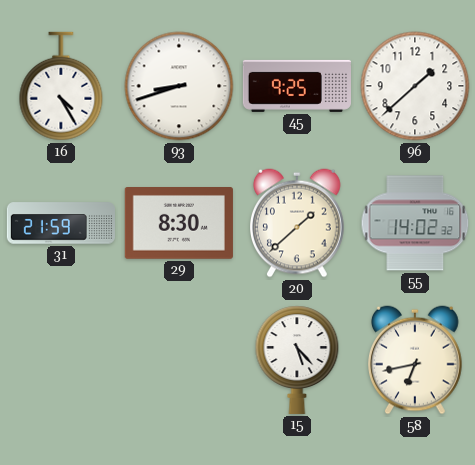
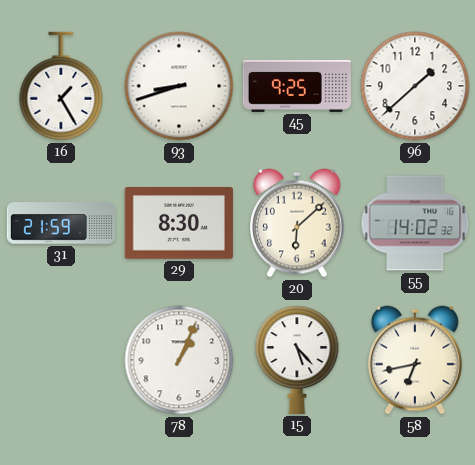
16: 4:25 -> 1:25 (61, 86)
20: 1:38 -> 6:08 (298, 223)
78: none -> 1:04 (179, 360)
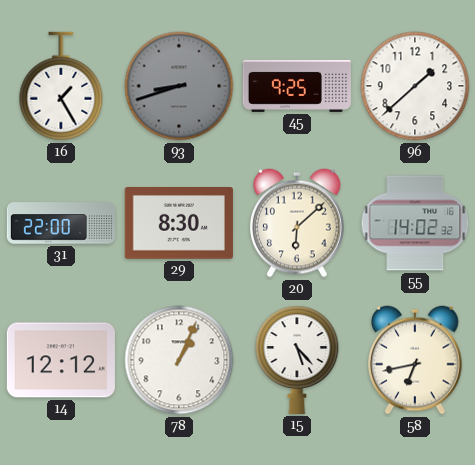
93 dial: white -> grey (179, 86)
31: 21:59 -> 22:00 (60, 223)
14: none -> 12:12 (61, 360)
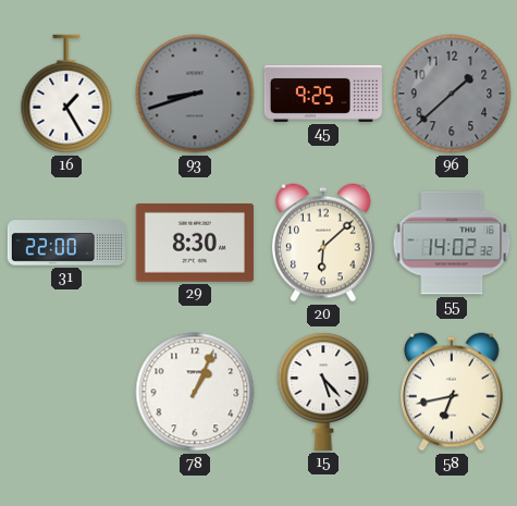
96 dial: white -> grey (452, 94)
14: 12:12 -> none (61, 360)
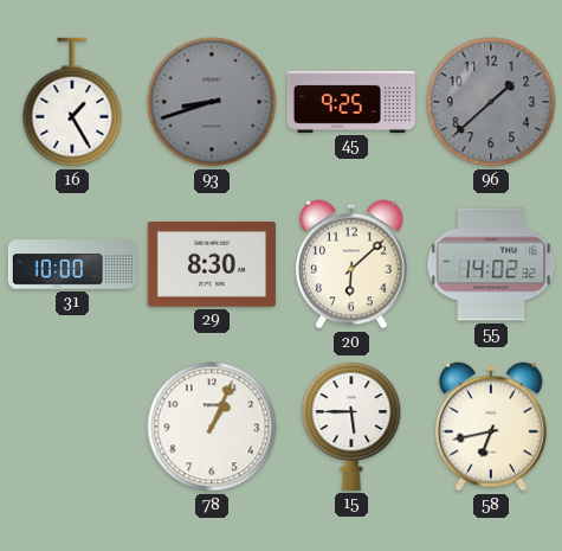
31: 22:00 -> 10:00 (71, 264)
15: 5:23 -> 5:45 (351, 427)
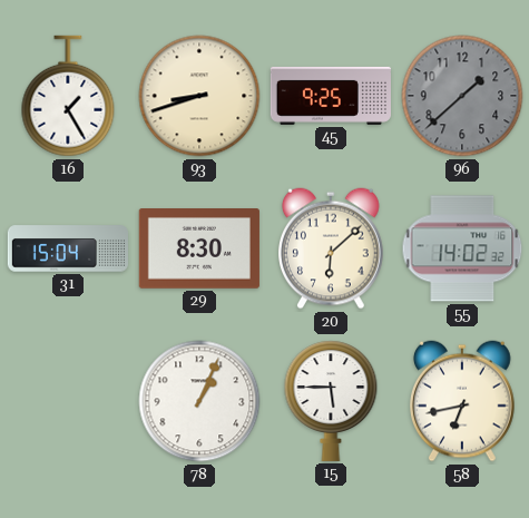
93 dial: grey -> cream (199, 96)
31: 10:00 -> 15:04 (67, 248)
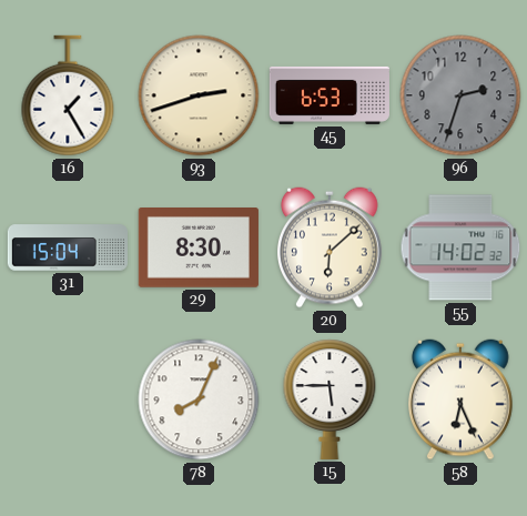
93: 8:42 -> 2:42 (199, 95)
45: 9:25 -> 6:53 (330, 95)
96: 1:38 -> 2:33 (460, 95)
78: 1:04 -> 8:04 (199, 399)
58: 6:43 -> 6:26 (462, 399)
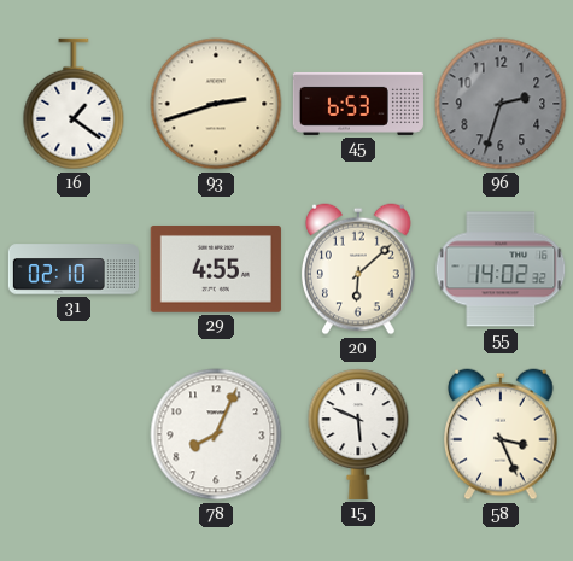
16: 1:25 -> 1:21 (74, 104)
31: 15:04 -> 02:10 (72, 269)
29: 8:30 -> 4:55 (216, 270)
15: 5:45 -> 5:49 (358, 434)
58: 6:26 -> 3:26 (502, 434)
